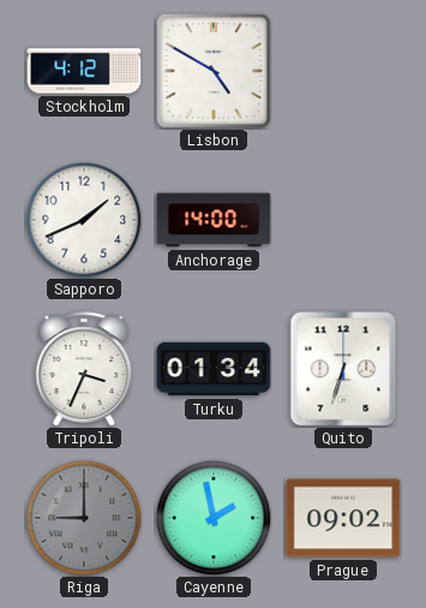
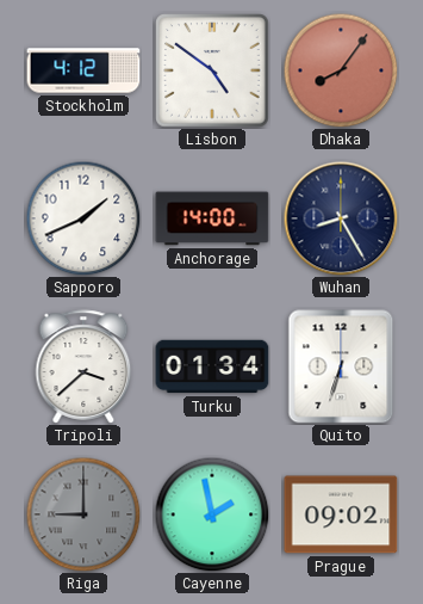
Lisbon: 4:50 -> 4:51 (212, 70)
Dhaka: none -> 8:06 (341, 70)
Wuhan: none -> 8:25 (341, 218)
Tripoli: 3:34 -> 3:38 (83, 366)
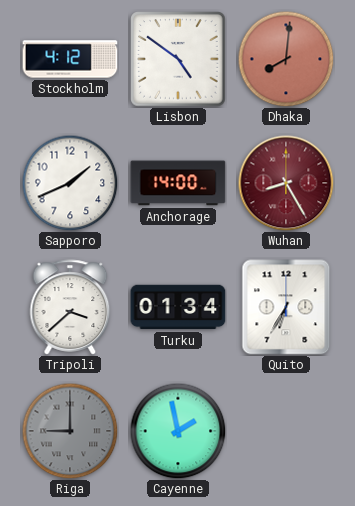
Dhaka: 8:06 -> 8:01 (286, 59)
Wuhan dial: navy -> burgundy (286, 183)
Quito: 6:33 -> 6:35 (286, 307)
Prague: 09:02 -> none (341, 514)
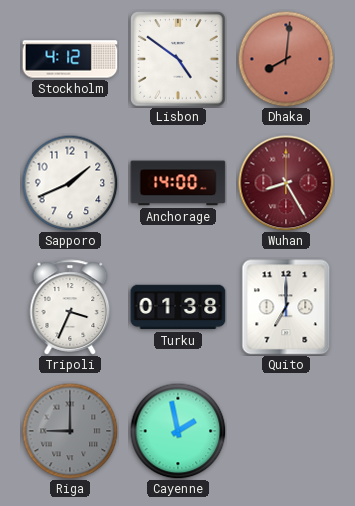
Tripoli: 3:38 -> 3:34 (70, 307)
Turku: 01:34 -> 01:38 (178, 307)
Quito: 6:35 -> 7:00 (286, 307)
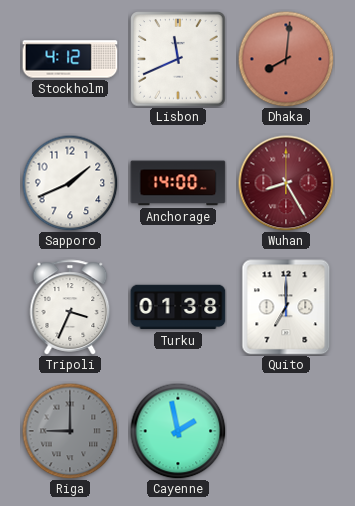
Lisbon: 4:51 -> 11:41 (178, 59)
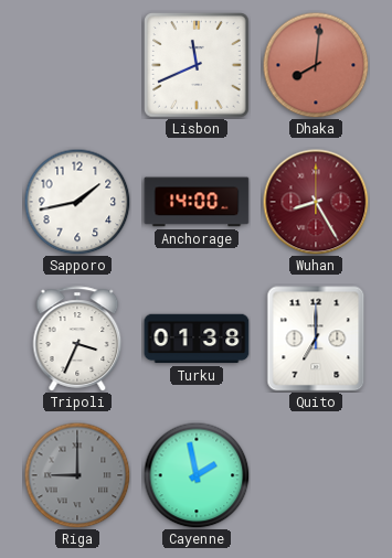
Stockholm: 4:12 -> none (70, 59)
Sapporo: 1:41 -> 1:43 (77, 202)
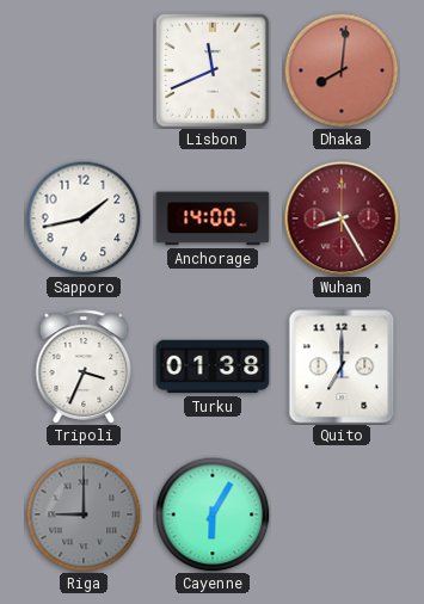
Cayenne: 1:58 -> 6:05 (213, 514)
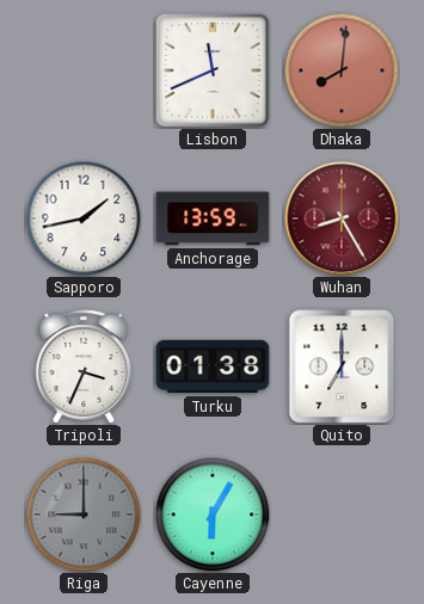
Anchorage: 14:00 -> 13:59 (213, 218)
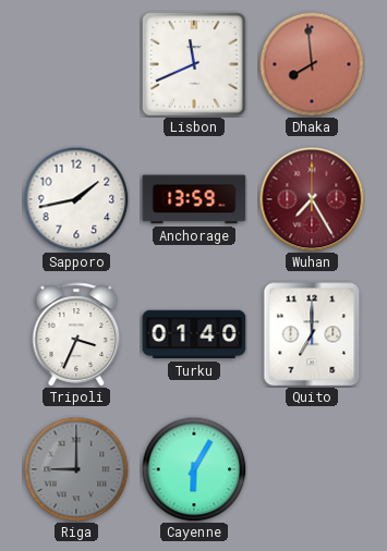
Dhaka: 8:01 -> 7:59 (312, 64)
Wuhan: 8:25 -> 7:25 (312, 199)
Turku: 01:38 -> 01:40 (194, 334)
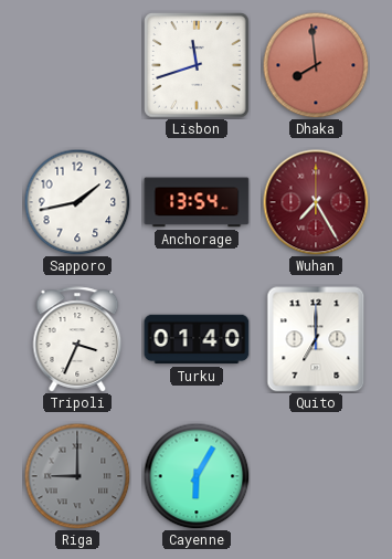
Lisbon: 11:41 -> 11:42 (197, 65)
Anchorage: 13:59 -> 13:54 (197, 202)
